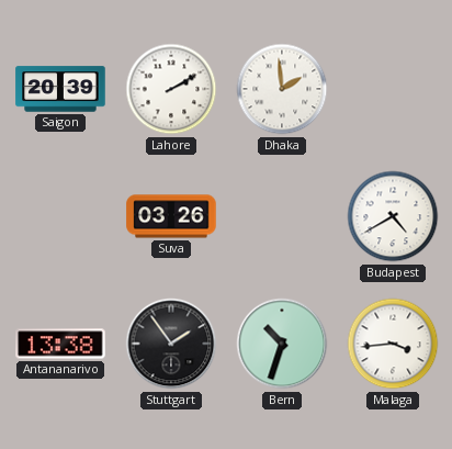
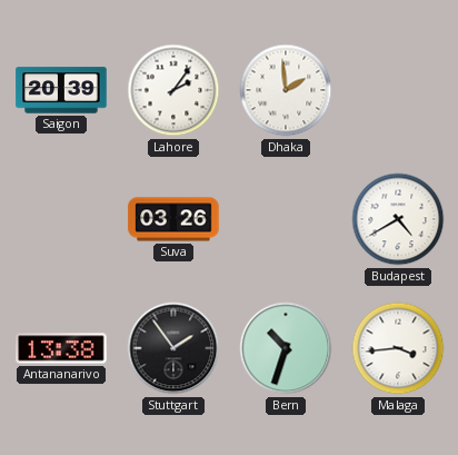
Lahore: 2:10 -> 2:06 (173, 90)
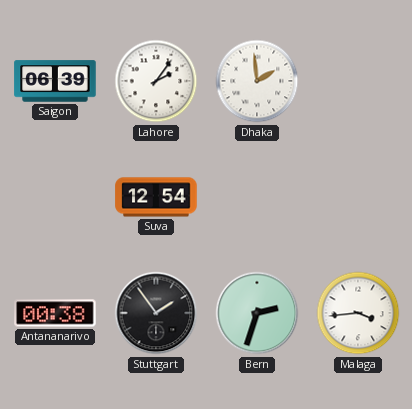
Saigon: 20:39 -> 06:39 (55, 81)
Suva: 03:26 -> 12:54 (156, 197)
Budapest: 4:40 -> none (398, 219)
Antananarivo: 13:38 -> 00:38 (55, 313)
Bern: 10:33 -> 2:33 (257, 313)
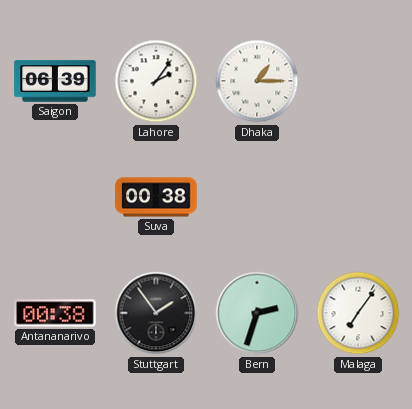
Dhaka: 1:59 -> 1:15 (257, 81)
Suva: 12:54 -> 00:38 (156, 197)
Malaga: 3:44 -> 7:06 (358, 313)
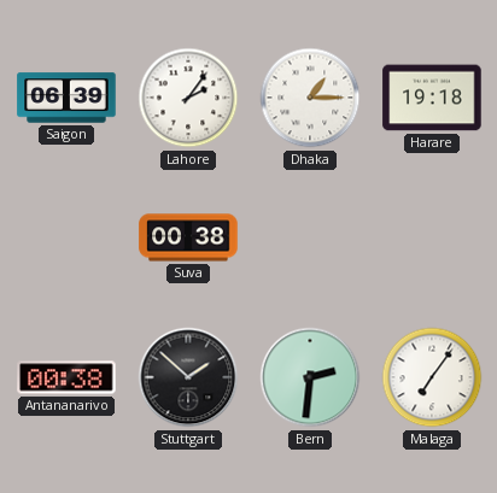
Harare: none -> 19:18 (432, 98)
Stuttgart: 1:54 -> 1:52 (188, 377)
Bern: 2:33 -> 2:31 (310, 377)
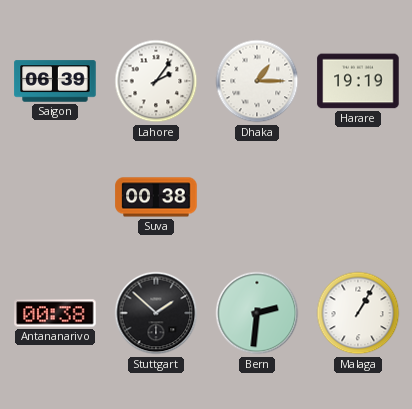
Harare: 19:18 -> 19:19 (358, 81)
Malaga: 7:06 -> 1:05 (358, 313)
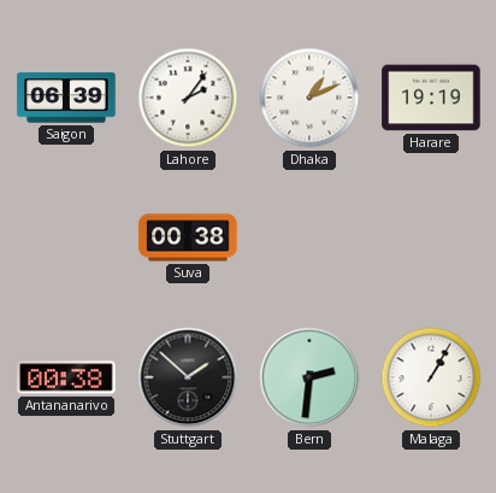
Dhaka: 1:15 -> 1:11 (309, 98)
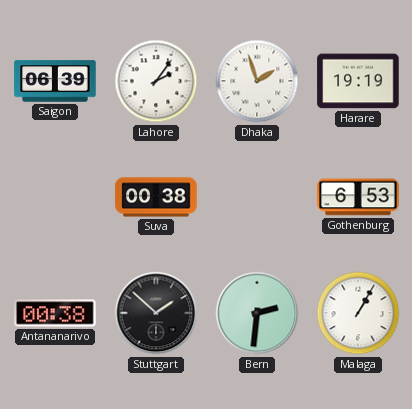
Dhaka: 1:11 -> 1:57 (257, 81)
Gothenburg: none -> 6:53 (358, 197)
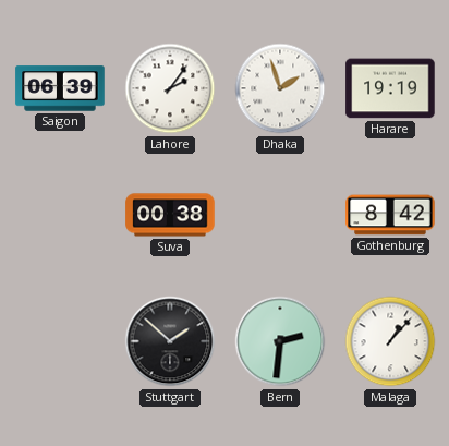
Gothenburg: 6:53 -> 8:42 (390, 215)
Antananarivo: 00:38 -> none (55, 313)
Malaga: 1:05 -> 1:07 (390, 341)
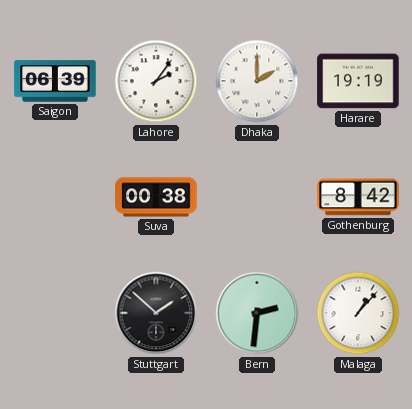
Dhaka: 1:57 -> 2:00 (257, 81)
